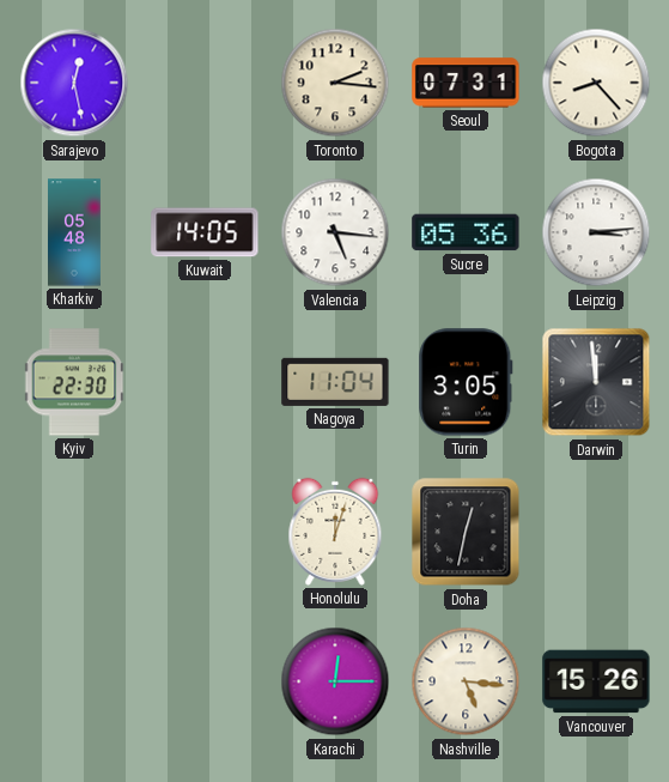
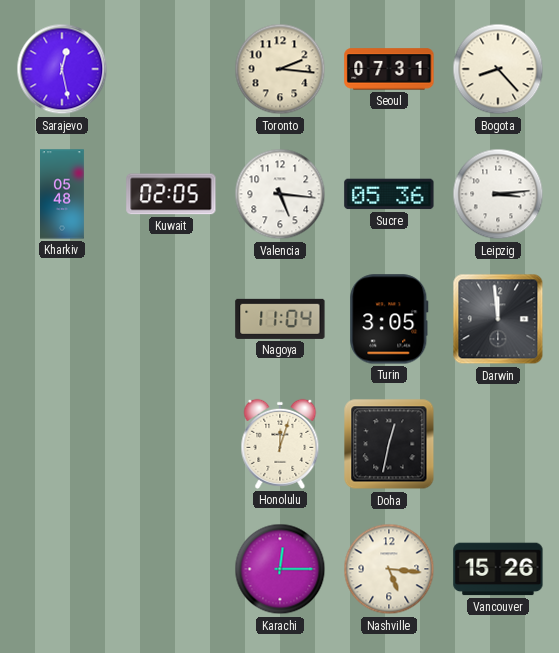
Kuwait: 14:05 -> 02:05 (171, 194)
Kyiv: 22:30 -> none (74, 382)
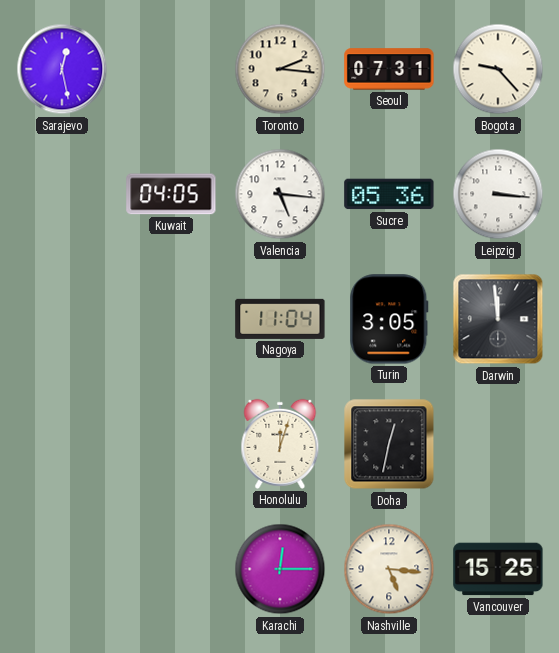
Bogota: 8:23 -> 9:23 (498, 69)
Kharkiv: 05:48 -> none (63, 194)
Kuwait: 02:05 -> 04:05 (171, 194)
Leipzig: 3:14 -> 3:16 (498, 194)
Vancouver: 15:26 -> 15:25 (498, 569)
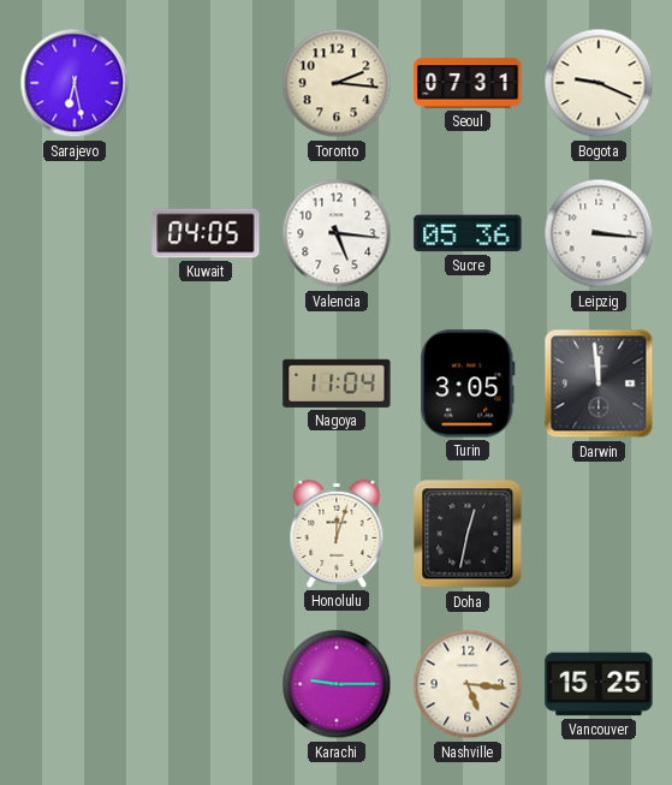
Sarajevo: 12:28 -> 6:28 (75, 83)
Bogota: 9:23 -> 9:19 (599, 83)
Karachi: 12:15 -> 9:15 (337, 684)
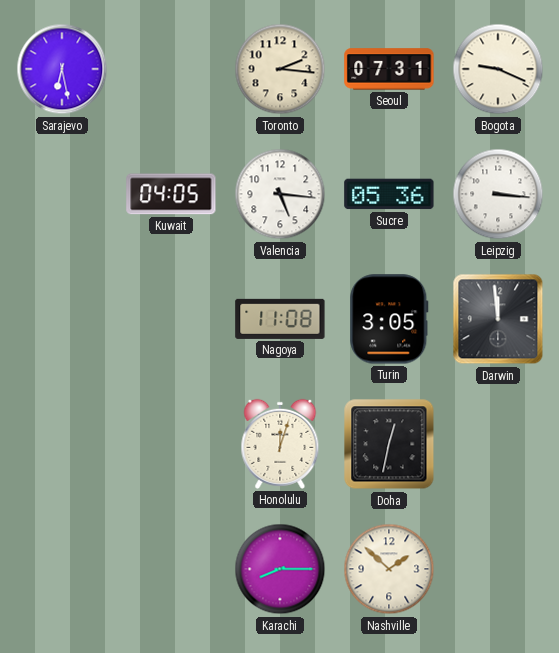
Nagoya: 11:04 -> 11:08 (280, 319)
Karachi: 9:15 -> 8:15 (280, 569)
Nashville: 5:16 -> 1:52 (389, 569)
Vancouver: 15:25 -> none (599, 684)
